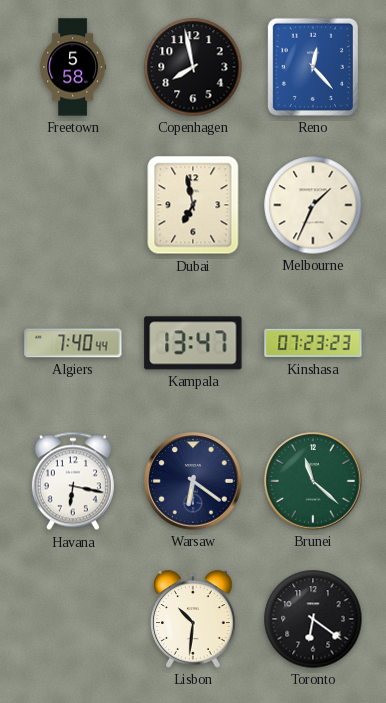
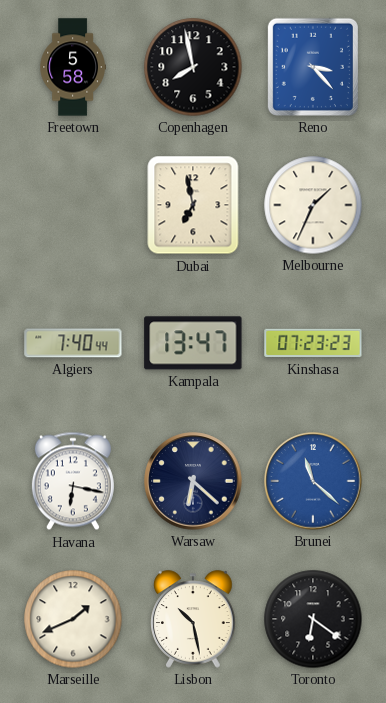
Reno: 12:23 -> 3:23 (313, 67)
Warsaw: 6:21 -> 6:22 (193, 481)
Brunei dial: green -> blue (313, 481)
Marseille: none -> 1:41 (73, 619)
Lisbon: 10:31 -> 10:28 (193, 619)
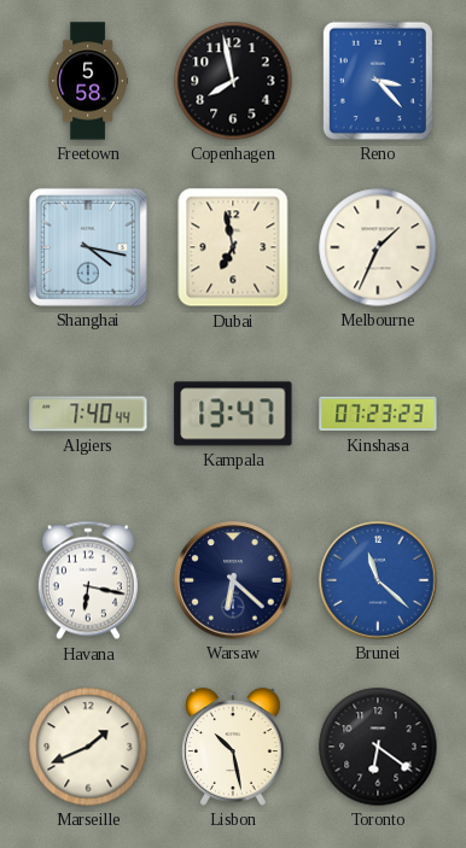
Shanghai: none -> 4:17 (88, 247)
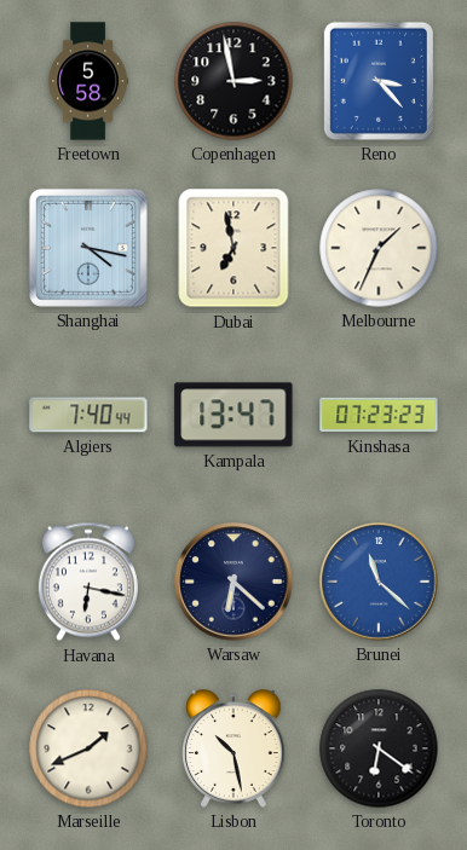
Copenhagen: 7:58 -> 2:58 (234, 81)
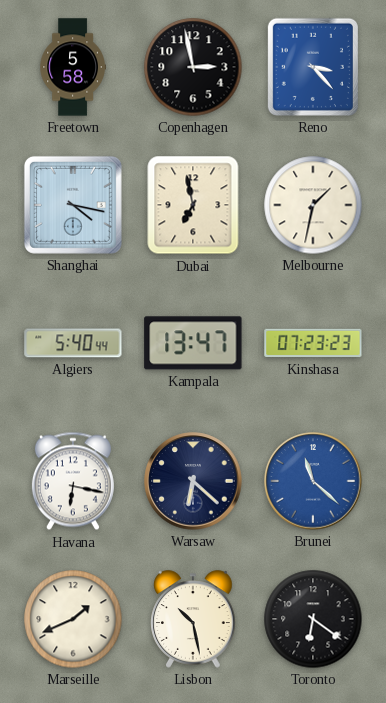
Melbourne: 1:34 -> 1:32 (313, 205)
Algiers: 7:40 -> 5:40 (73, 343)
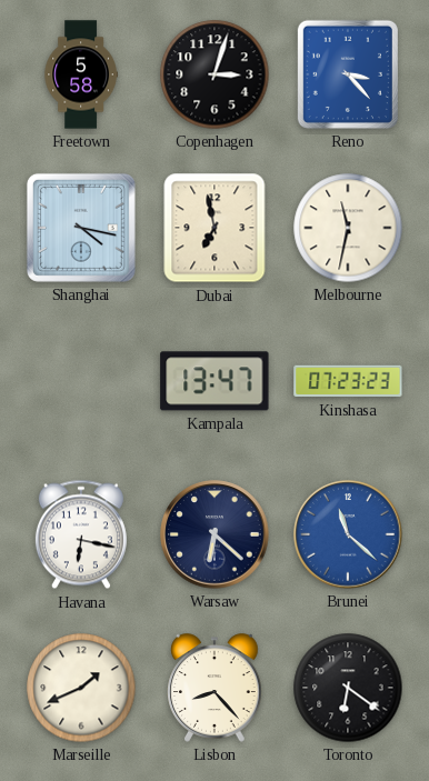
Copenhagen: 2:58 -> 3:03 (214, 74)
Melbourne: 1:32 -> 11:32 (348, 228)
Algiers: 5:40 -> none (73, 343)
Lisbon: 10:28 -> 8:23 (214, 688)
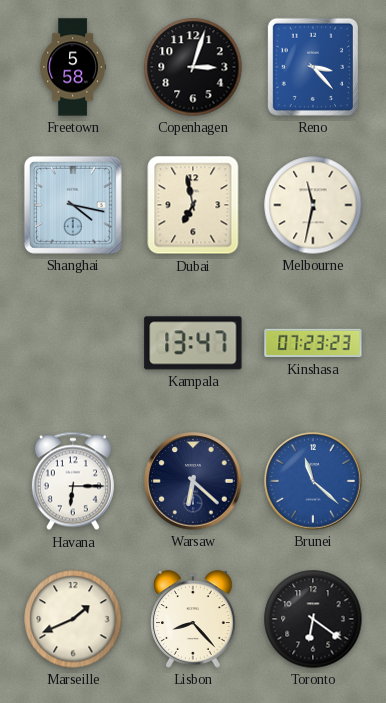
Havana: 6:17 -> 6:15 (73, 481)
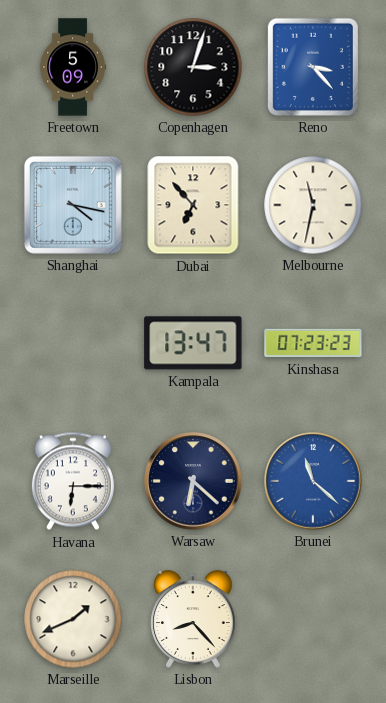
Freetown: 5:58 -> 5:09 (73, 67)
Dubai: 6:58 -> 6:53 (193, 205)
Toronto: 6:21 -> none (313, 619)
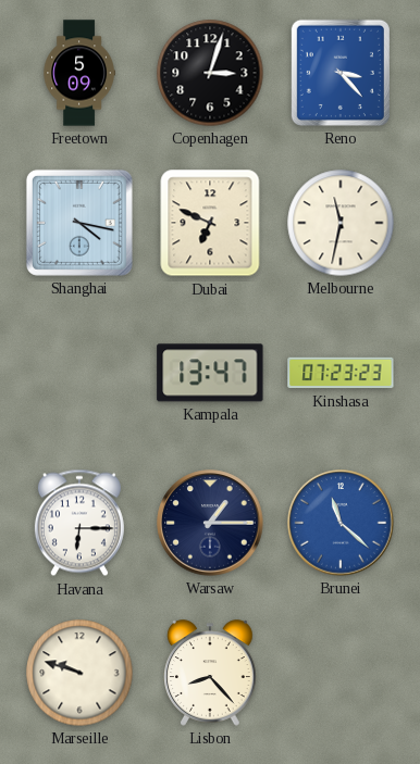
Dubai: 6:53 -> 6:49 (210, 223)
Warsaw: 6:22 -> 1:15 (210, 523)
Marseille: 1:41 -> 9:48 (79, 673)
